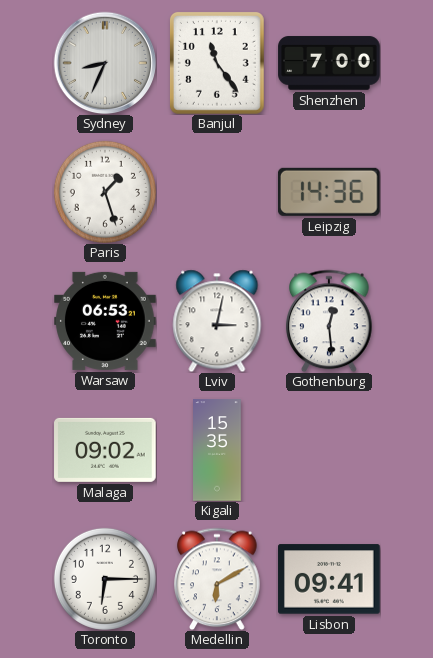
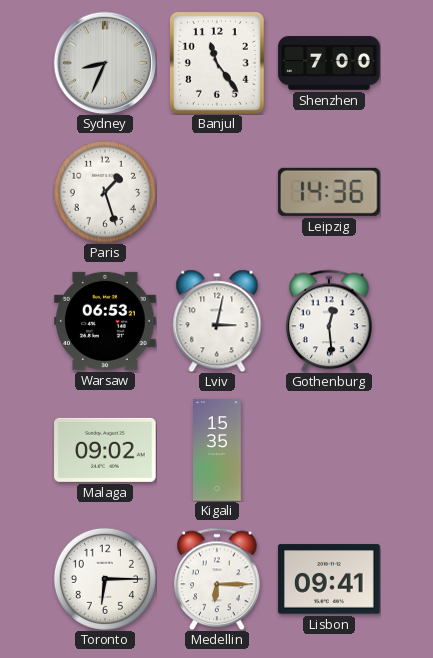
Medellin: 6:10 -> 6:15 (217, 579)
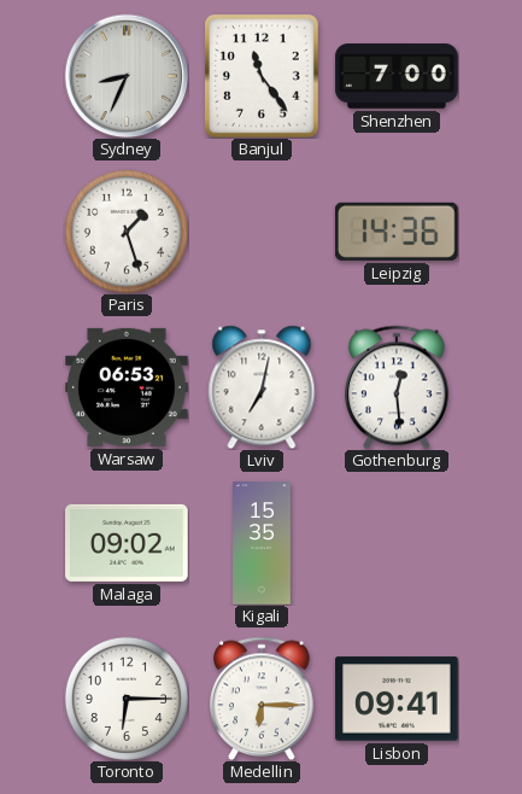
Lviv: 3:02 -> 7:02 (262, 387)
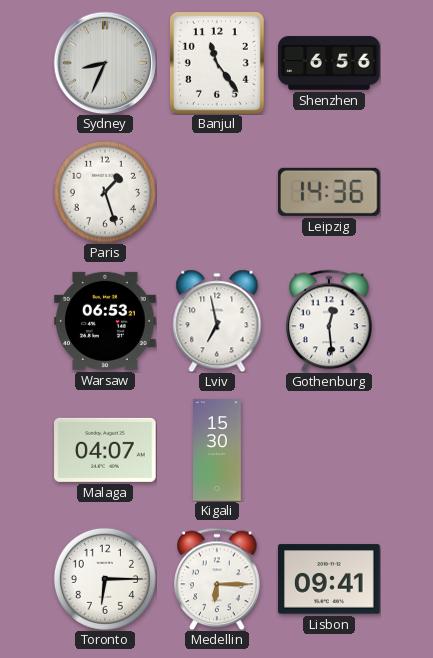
Shenzhen: 7:00 -> 6:56 (329, 63)
Lviv: 7:02 -> 6:58 (217, 321)
Malaga: 09:02 -> 04:07 (105, 450)
Kigali: 15:35 -> 15:30 (218, 450)
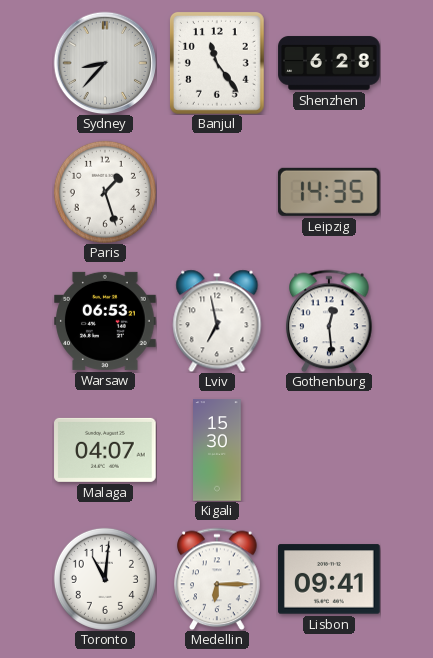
Sydney: 8:34 -> 8:37 (105, 63)
Shenzhen: 6:56 -> 6:28 (329, 63)
Leipzig: 14:36 -> 14:35 (329, 192)
Toronto: 6:15 -> 11:01 (105, 579)
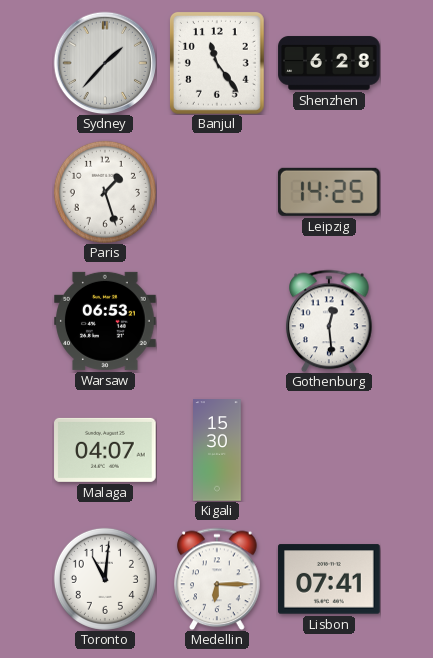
Sydney: 8:37 -> 1:37 (105, 63)
Leipzig: 14:35 -> 14:25 (329, 192)
Lviv: 6:58 -> none (217, 321)
Lisbon: 09:41 -> 07:41 (329, 579)
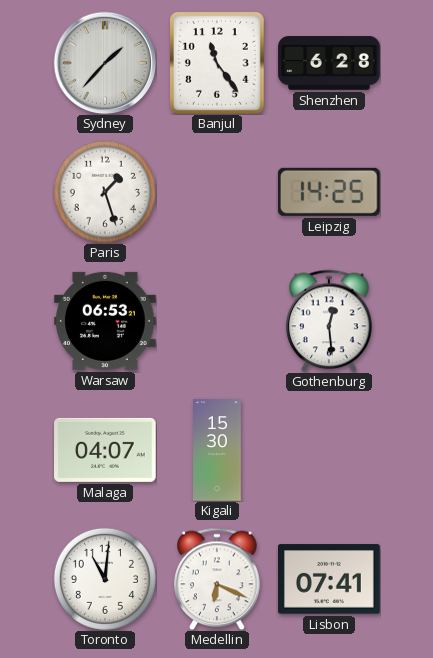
Medellin: 6:15 -> 6:19 (217, 579)
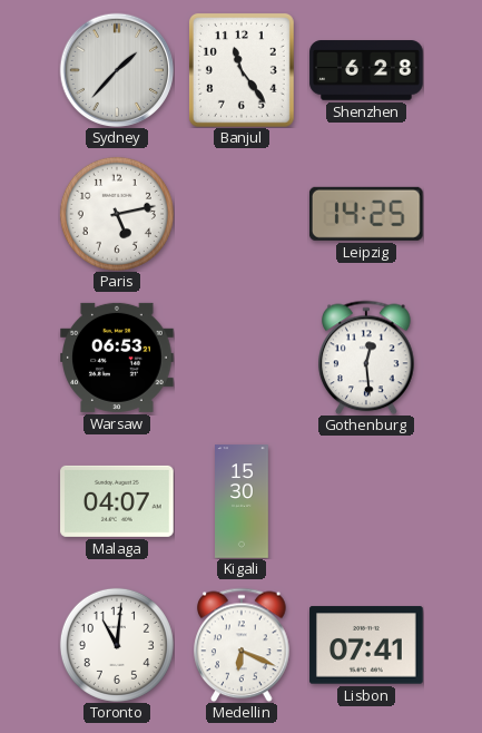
Paris: 1:27 -> 5:13 (117, 214)
